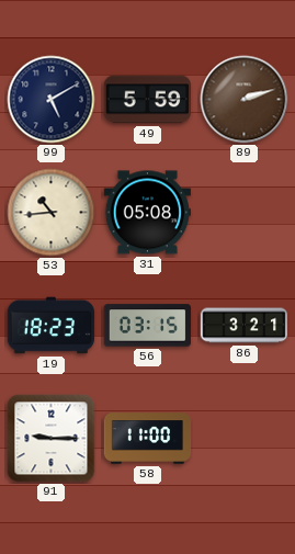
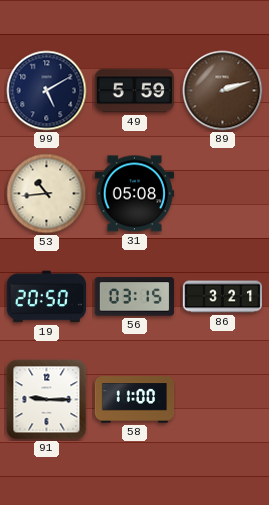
19: 18:23 -> 20:50 (47, 297)
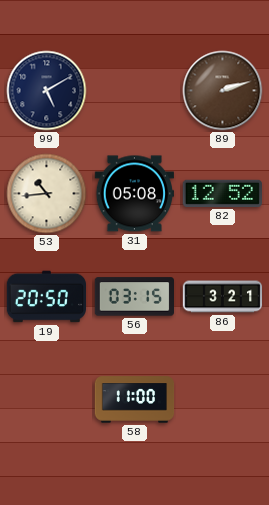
49: 5:59 -> none (134, 91)
82: none -> 12:52 (222, 193)
91: 9:15 -> none (47, 400)
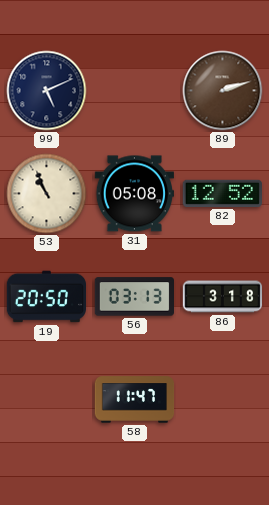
99: 5:10 -> 5:11 (47, 91)
53: 10:44 -> 10:56 (47, 194)
56: 03:15 -> 03:13 (134, 297)
86: 3:21 -> 3:18 (223, 297)
58: 11:00 -> 11:47 (135, 400)
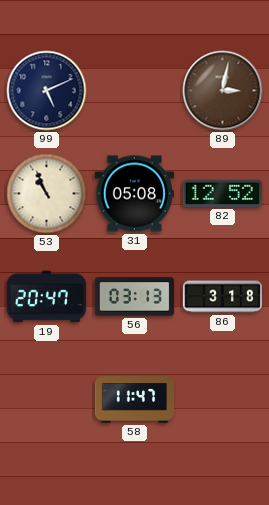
89: 2:12 -> 3:02 (223, 91)
19: 20:50 -> 20:47 (47, 297)
